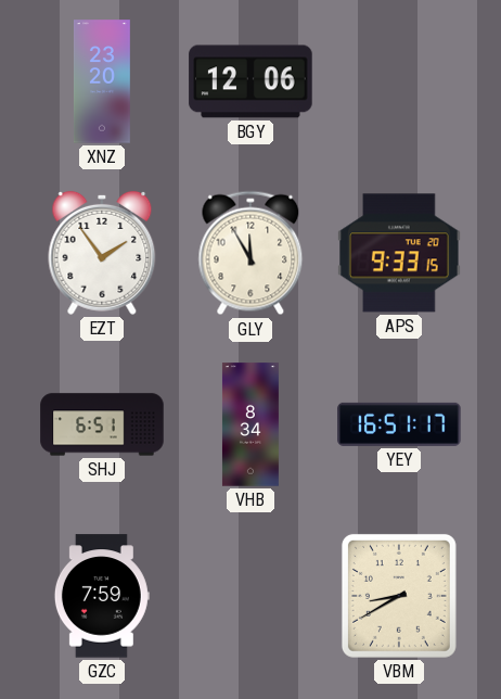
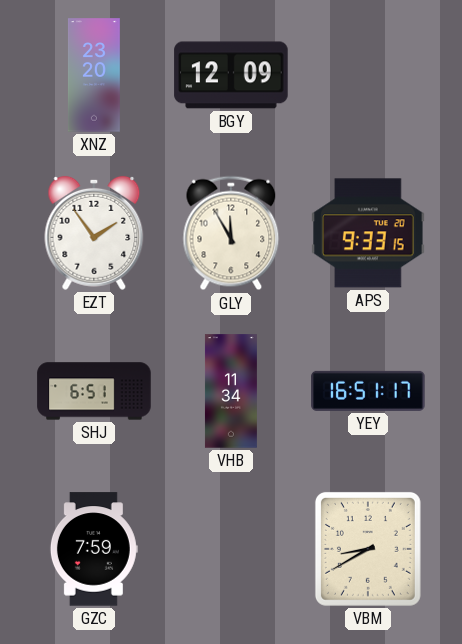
BGY: 12:06 -> 12:09 (231, 75)
VHB: 8:34 -> 11:34 (231, 391)
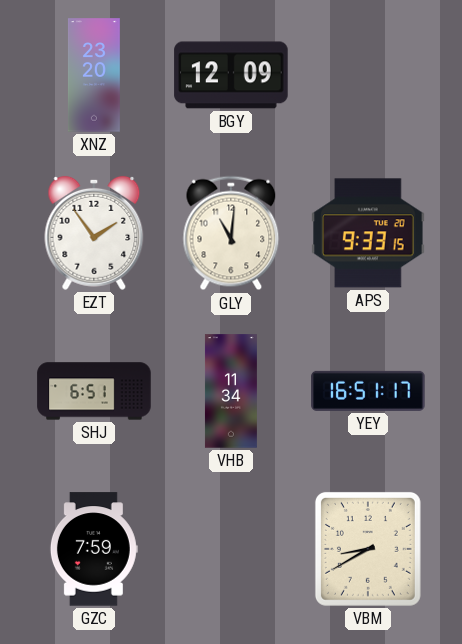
GLY: 11:55 -> 11:01 (231, 233)
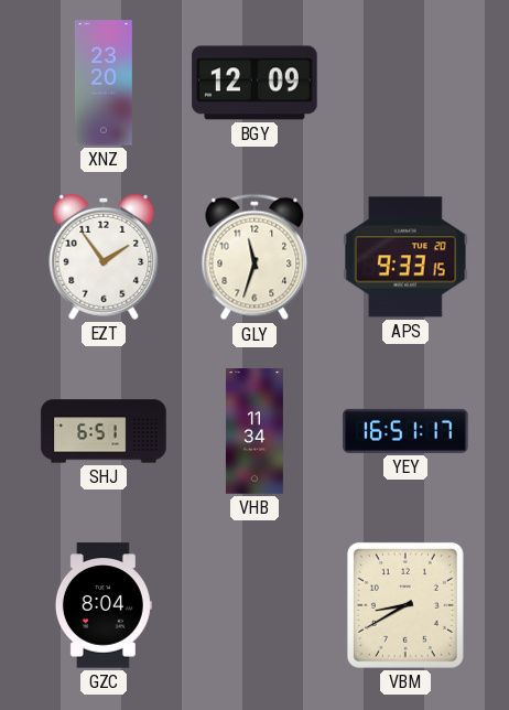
GLY: 11:01 -> 11:33 (254, 257)
GZC: 7:59 -> 8:04 (104, 605)
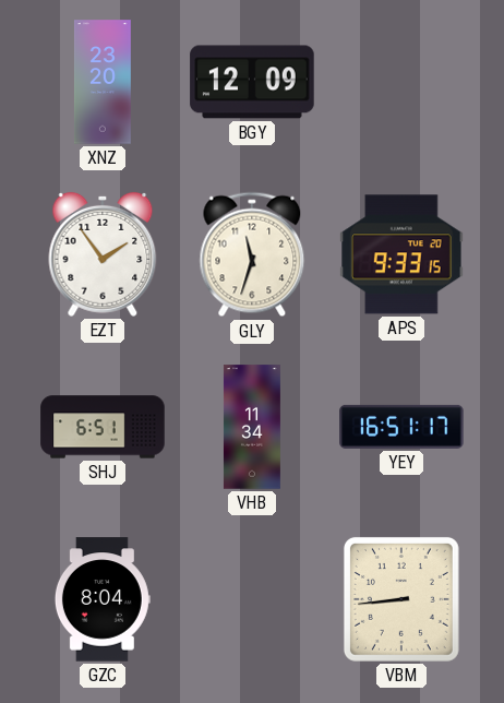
VBM: 8:40 -> 8:44 (401, 599)
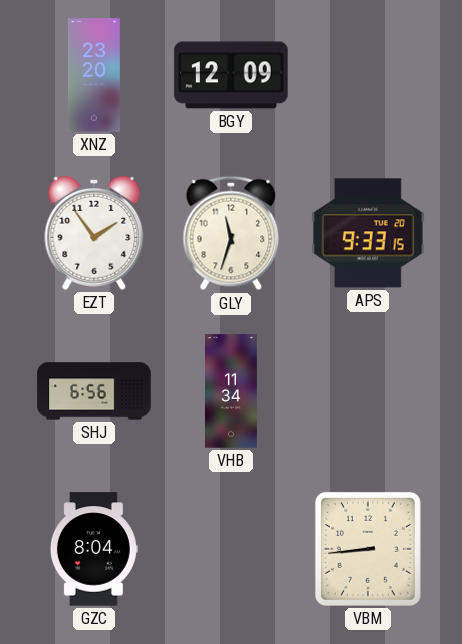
SHJ: 6:51 -> 6:56 (94, 391)
YEY: 16:51 -> none (401, 427)
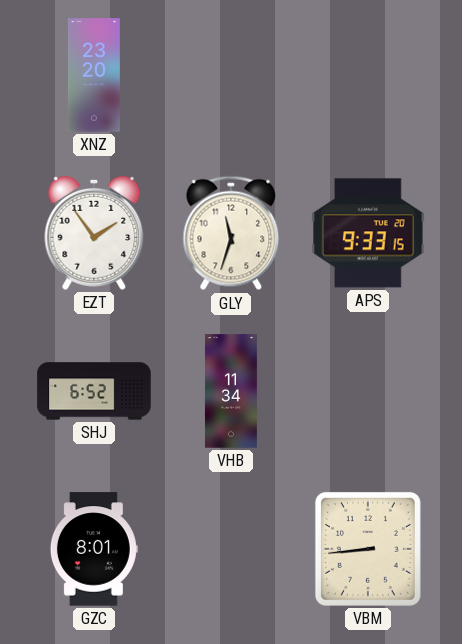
BGY: 12:09 -> none (231, 75)
SHJ: 6:56 -> 6:52 (94, 391)
GZC: 8:04 -> 8:01 (94, 549)
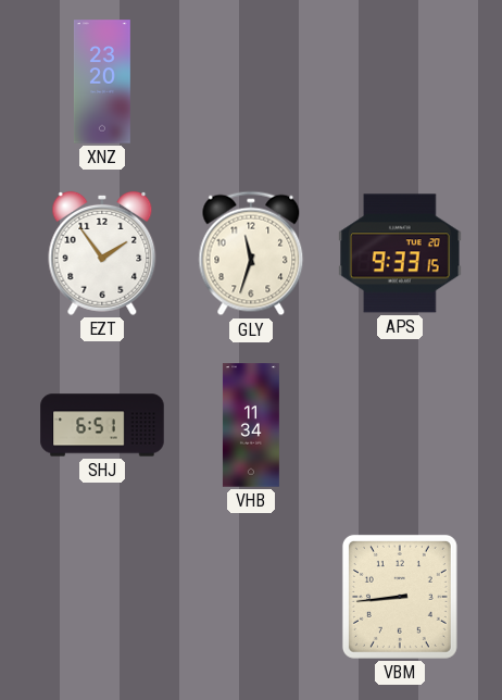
SHJ: 6:52 -> 6:51 (102, 425)
GZC: 8:01 -> none (94, 549)
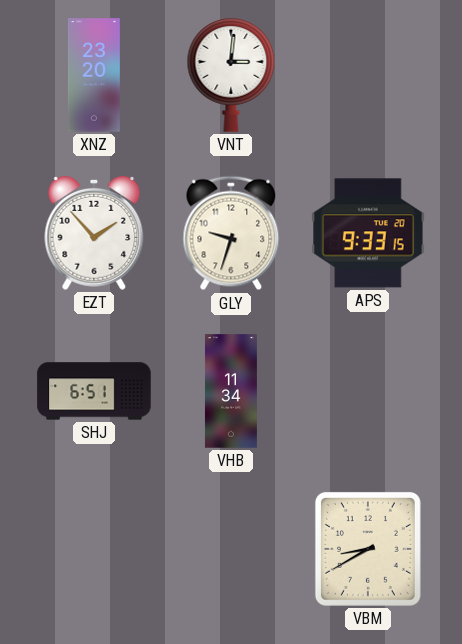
VNT: none -> 3:01 (231, 76)
EZT: 1:54 -> 1:53 (94, 233)
GLY: 11:33 -> 9:33 (231, 233)
VBM: 8:44 -> 8:40 (368, 549)
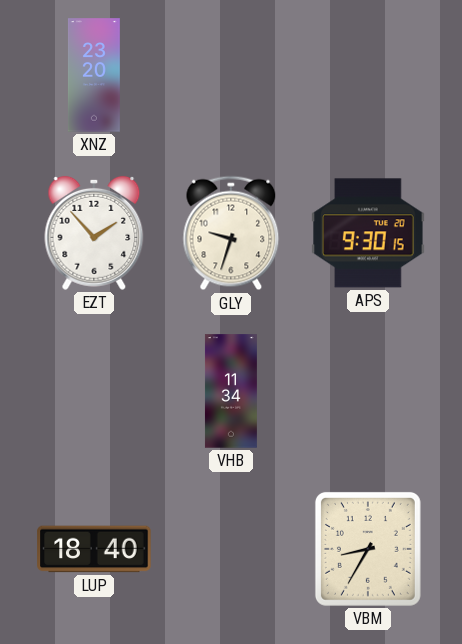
VNT: 3:01 -> none (231, 76)
APS: 9:33 -> 9:30 (368, 233)
SHJ: 6:51 -> none (94, 391)
LUP: none -> 18:40 (94, 549)
VBM: 8:40 -> 8:35 (368, 549)
